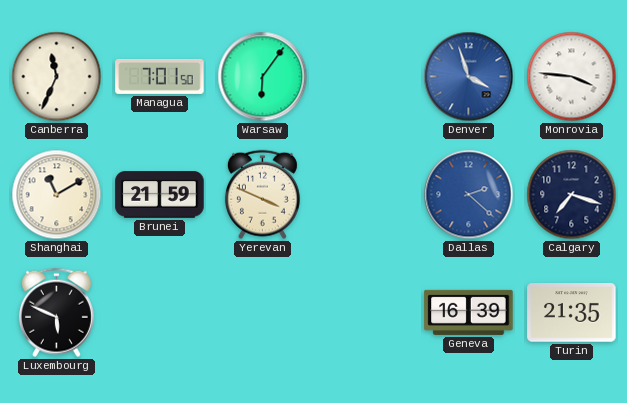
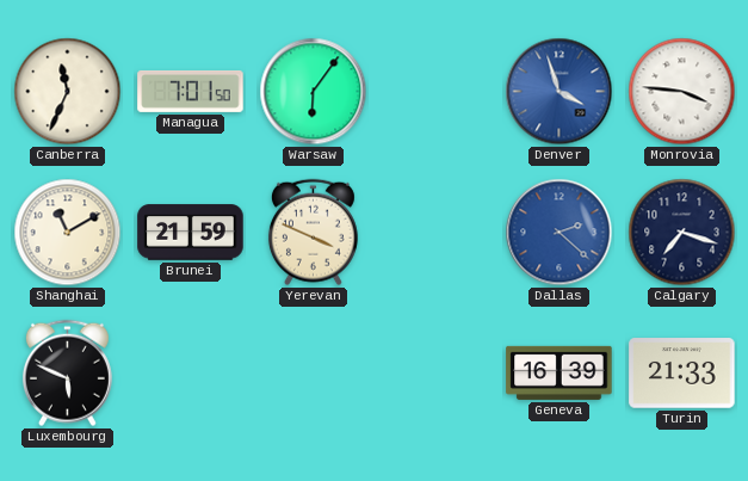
Turin: 21:35 -> 21:33 (682, 374)
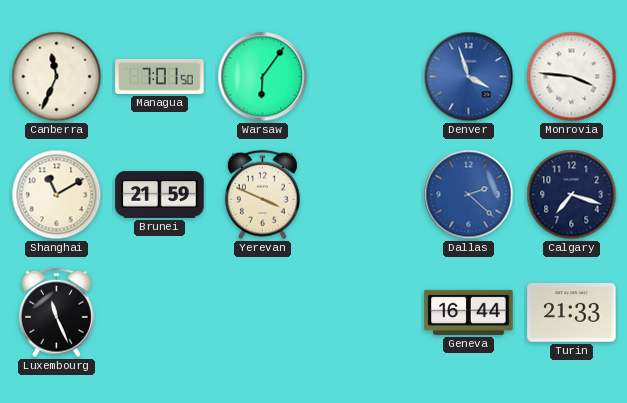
Luxembourg: 5:49 -> 11:26 (56, 313)
Geneva: 16:39 -> 16:44 (469, 312)
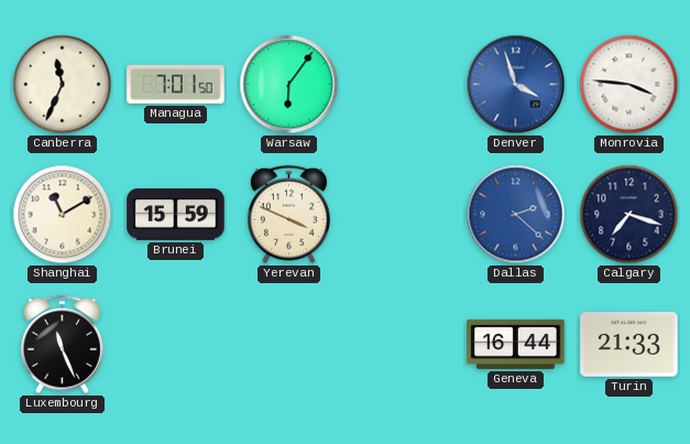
Brunei: 21:59 -> 15:59 (176, 215)
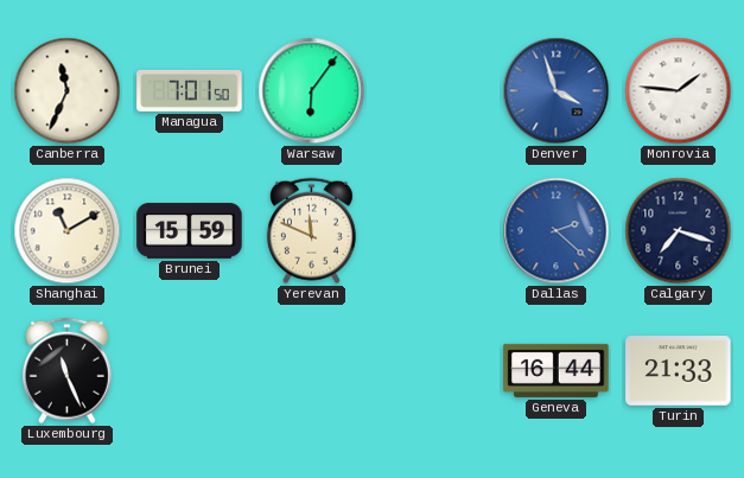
Monrovia: 3:46 -> 1:46 (679, 91)
Yerevan: 3:49 -> 11:49 (311, 231)
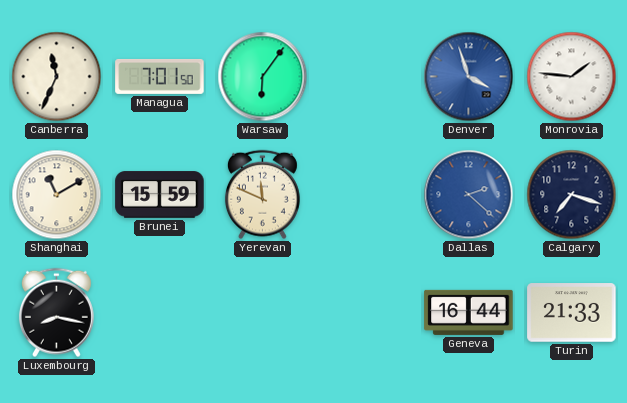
Luxembourg: 11:26 -> 8:17 (56, 313)
